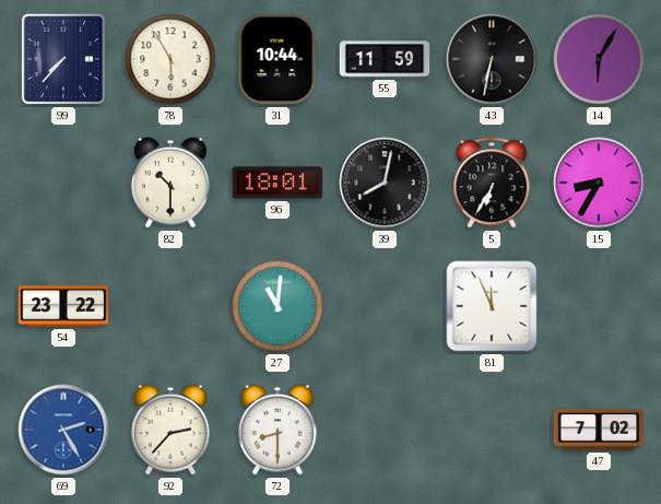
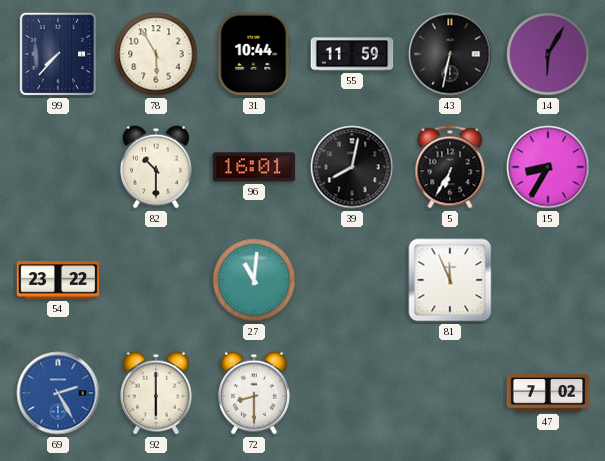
96: 18:01 -> 16:01 (254, 167)
92: 2:37 -> 6:00 (156, 393)
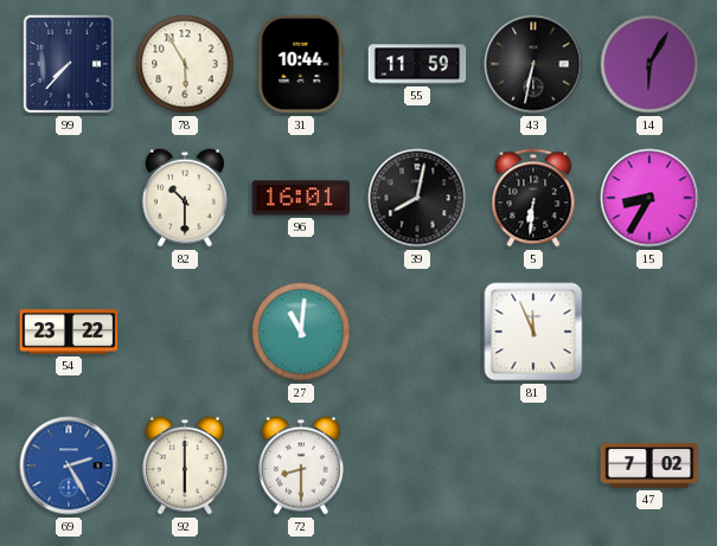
5: 6:35 -> 6:31 (533, 198)
